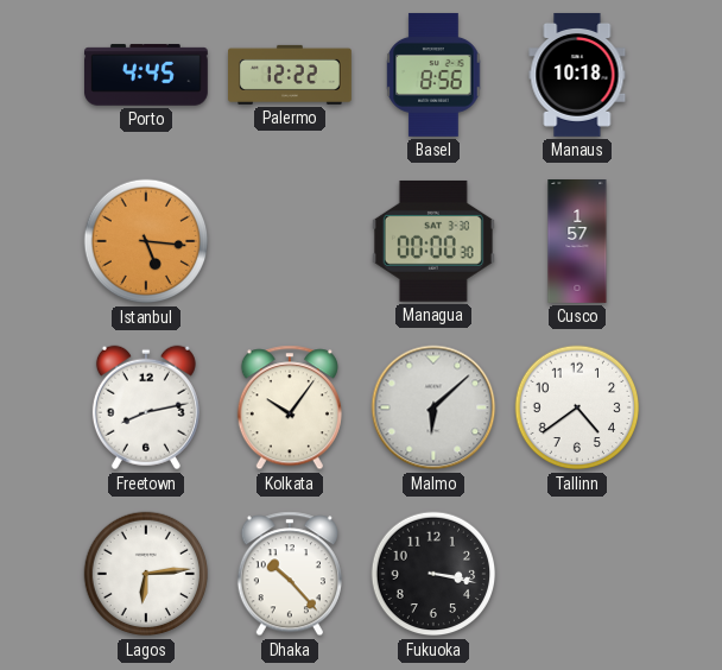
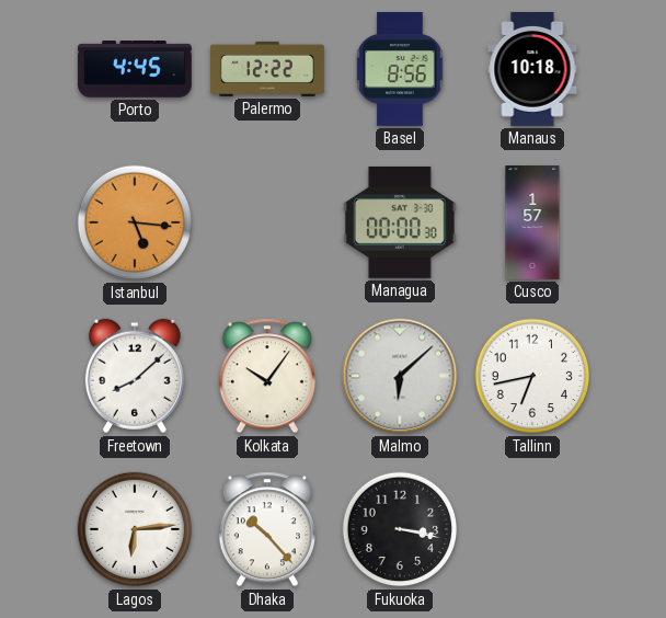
Freetown: 8:13 -> 8:08 (135, 376)
Tallinn: 4:39 -> 6:43 (532, 376)
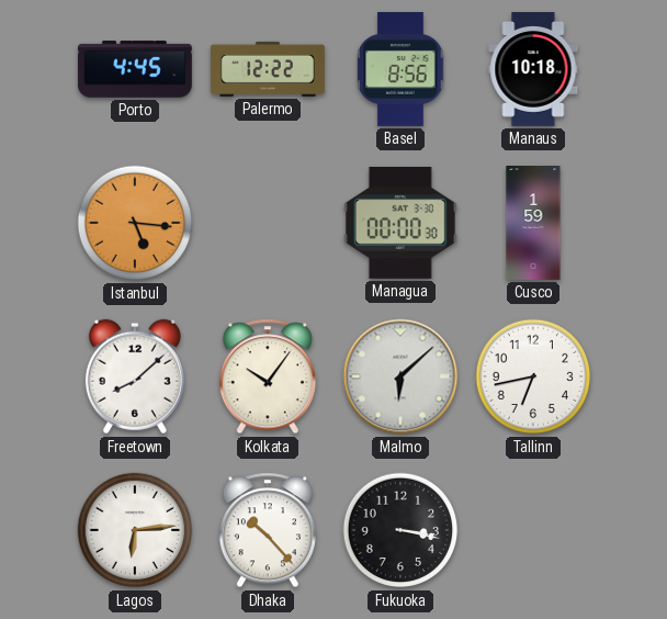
Cusco: 1:57 -> 1:59 (533, 224)
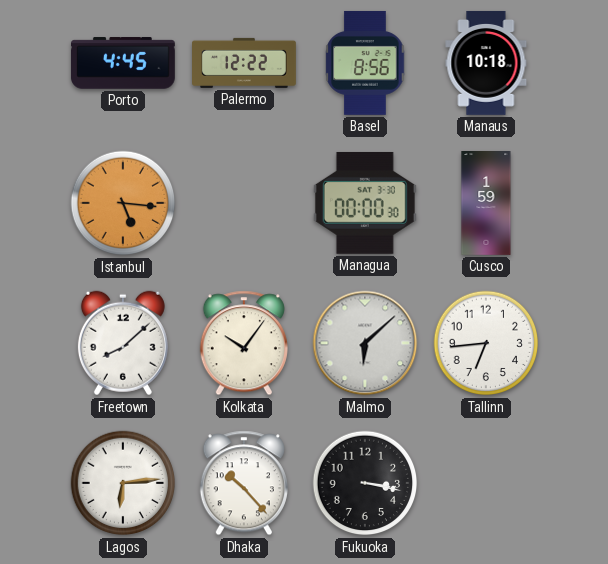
Tallinn: 6:43 -> 6:44 (486, 343)
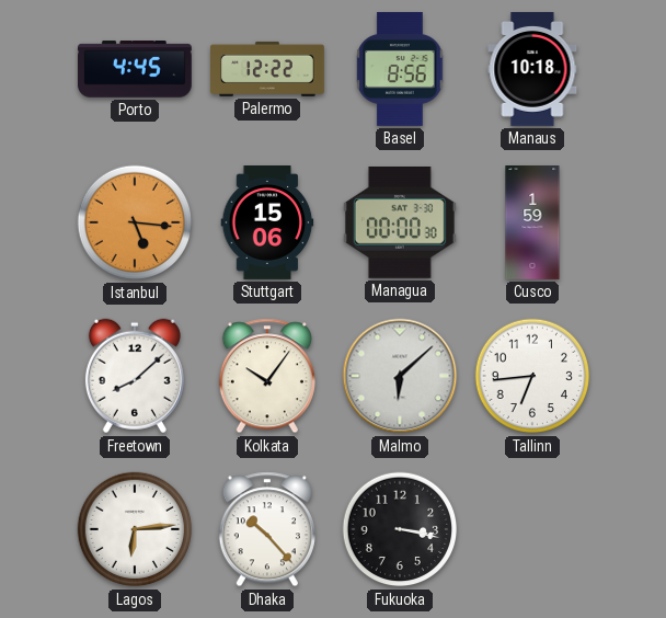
Stuttgart: none -> 15:06 (267, 224)
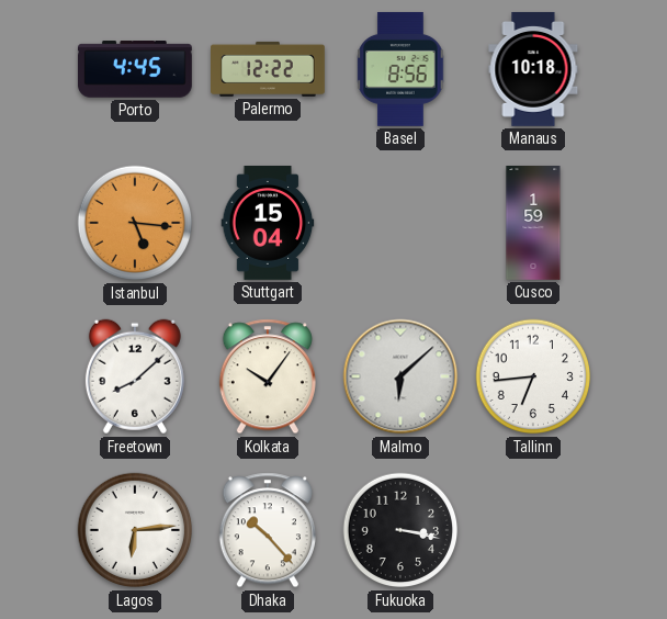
Stuttgart: 15:06 -> 15:04 (268, 224)
Managua: 00:00 -> none (400, 222)
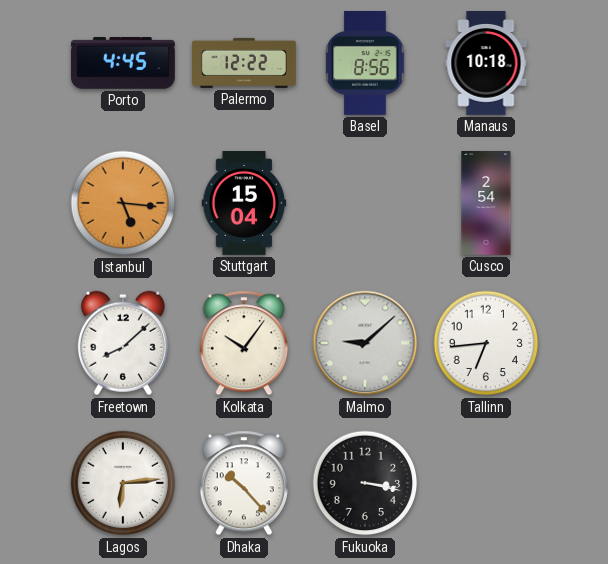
Cusco: 1:59 -> 2:54 (486, 204)
Malmo: 6:08 -> 9:08 (365, 343)
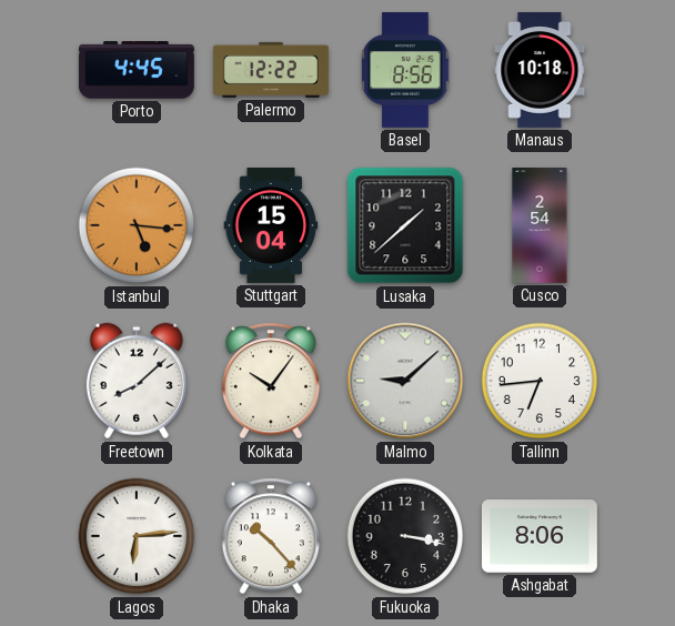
Lusaka: none -> 1:38 (405, 225)
Ashgabat: none -> 8:06 (540, 536)
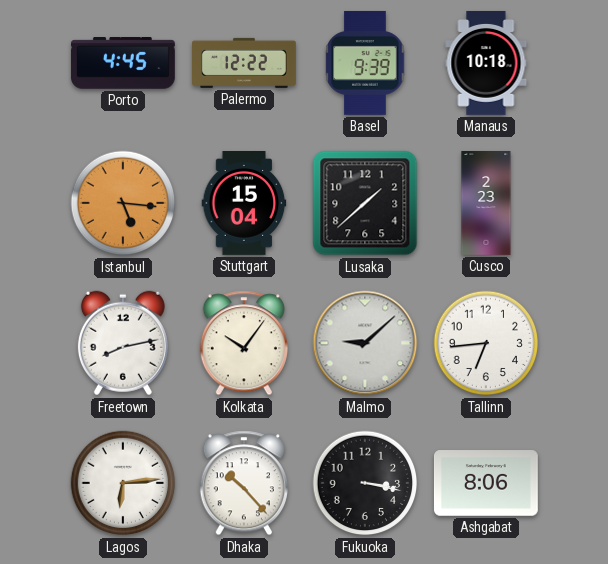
Basel: 8:56 -> 9:39 (365, 63)
Cusco: 2:54 -> 2:23 (486, 204)
Freetown: 8:08 -> 8:13 (123, 343)
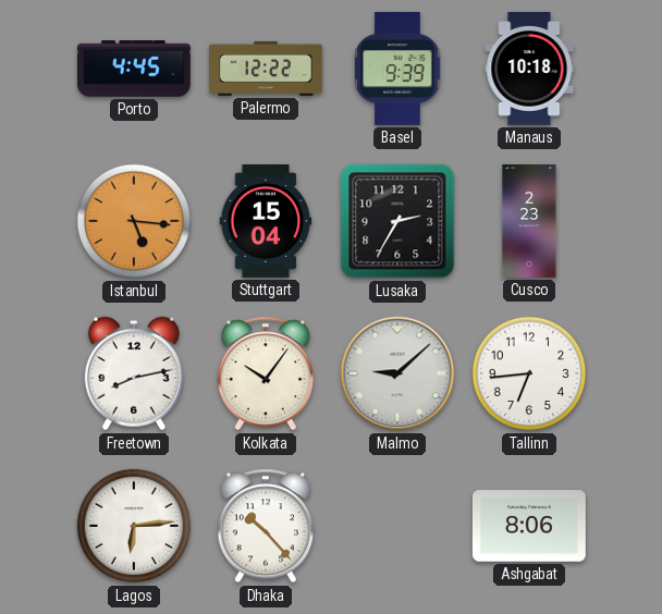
Lusaka: 1:38 -> 2:35 (397, 221)
Fukuoka: 3:17 -> none (365, 483)
